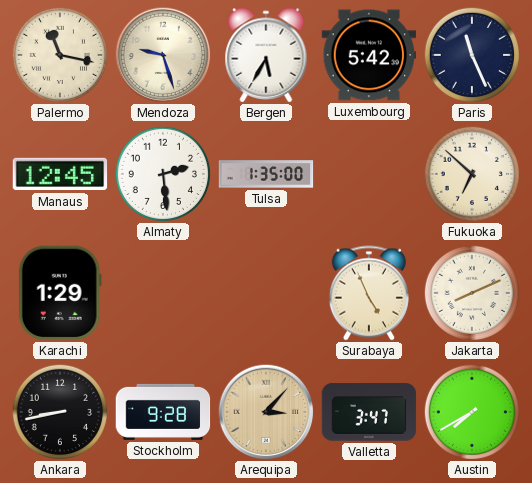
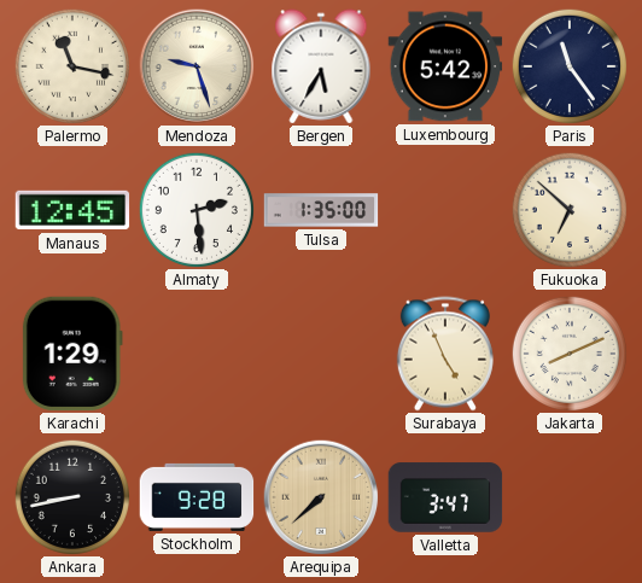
Paris: 11:26 -> 11:24 (568, 65)
Arequipa: 3:07 -> 7:38 (321, 497)
Austin: 7:40 -> none (471, 411)
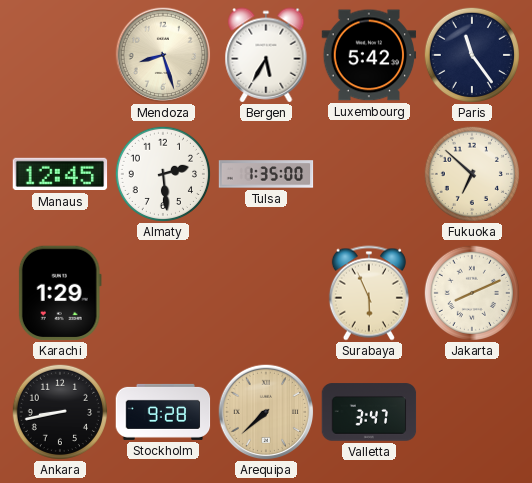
Palermo: 11:17 -> none (71, 65)
Mendoza: 9:27 -> 8:27 (163, 55)
Surabaya: 4:56 -> 5:56 (369, 293)
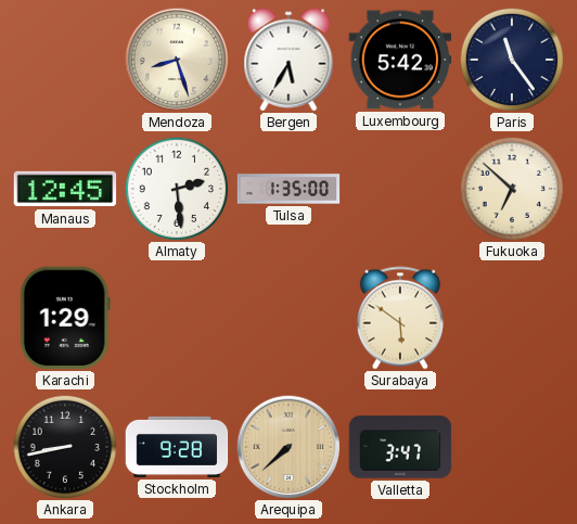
Surabaya: 5:56 -> 5:51 (400, 318)
Jakarta: 8:11 -> none (471, 292)
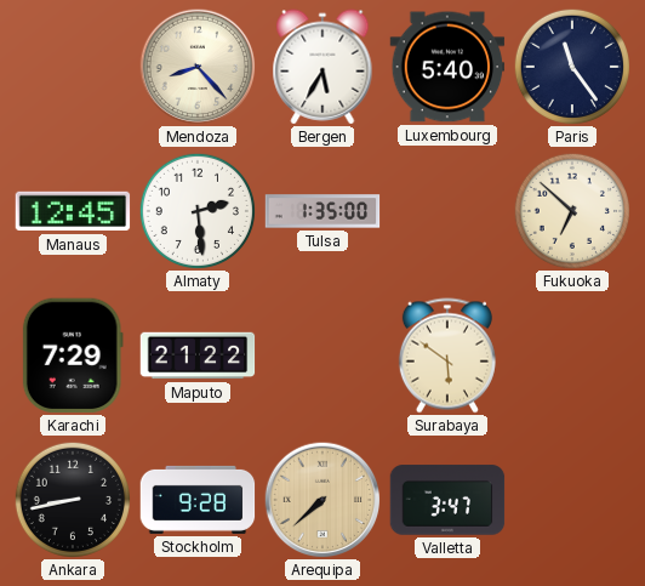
Mendoza: 8:27 -> 8:23 (198, 67)
Luxembourg: 5:42 -> 5:40 (447, 67)
Karachi: 1:29 -> 7:29 (73, 355)
Maputo: none -> 21:22 (198, 355)
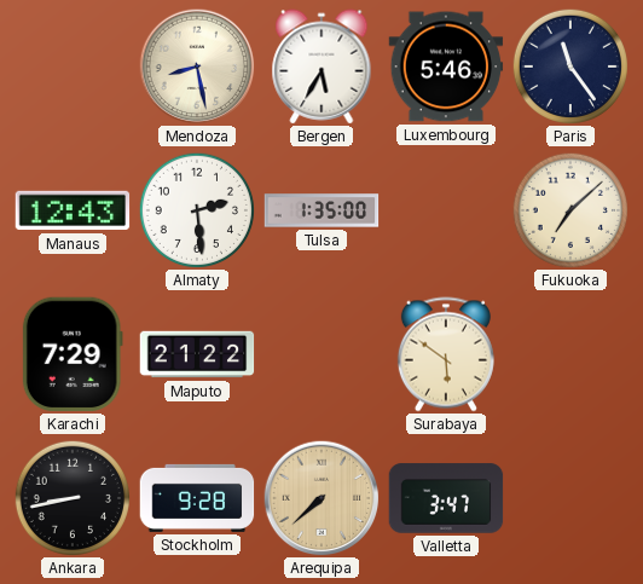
Mendoza: 8:23 -> 8:28 (197, 67)
Luxembourg: 5:40 -> 5:46 (446, 67)
Manaus: 12:45 -> 12:43 (73, 210)
Fukuoka: 6:52 -> 7:08 (569, 209)
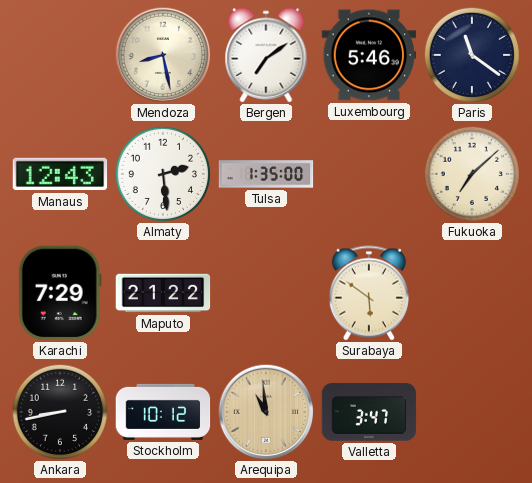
Bergen: 5:35 -> 7:09 (266, 55)
Paris: 11:24 -> 11:21 (471, 54)
Stockholm: 9:28 -> 10:12 (163, 412)
Arequipa: 7:38 -> 10:59 (266, 412)
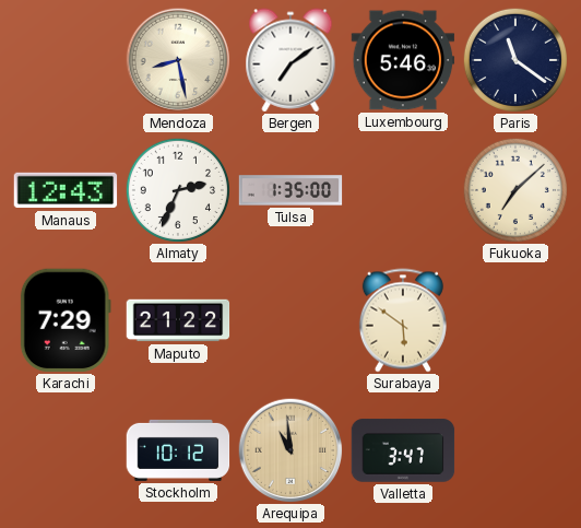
Almaty: 2:29 -> 2:34 (177, 189)
Ankara: 8:43 -> none (59, 411)
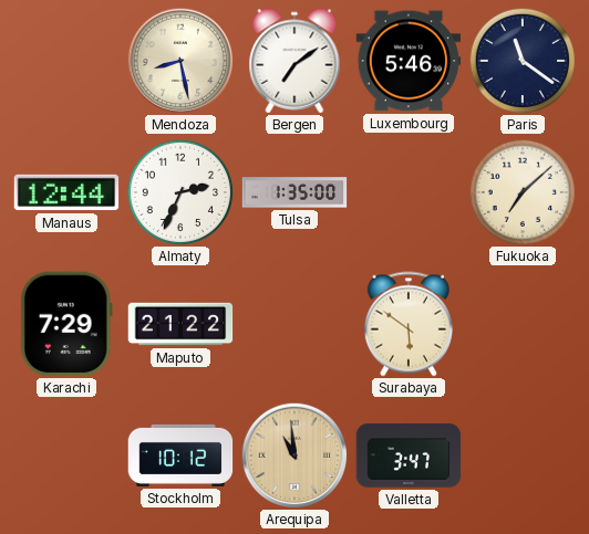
Manaus: 12:43 -> 12:44 (66, 192)
